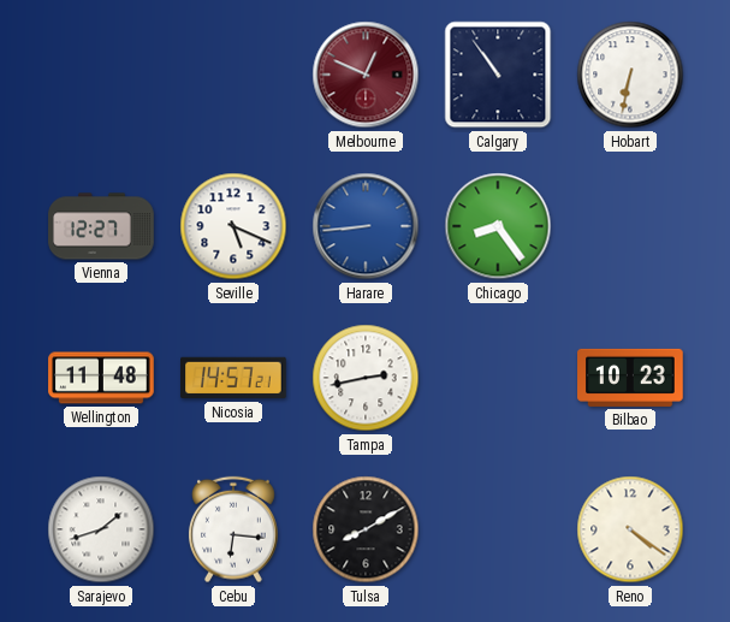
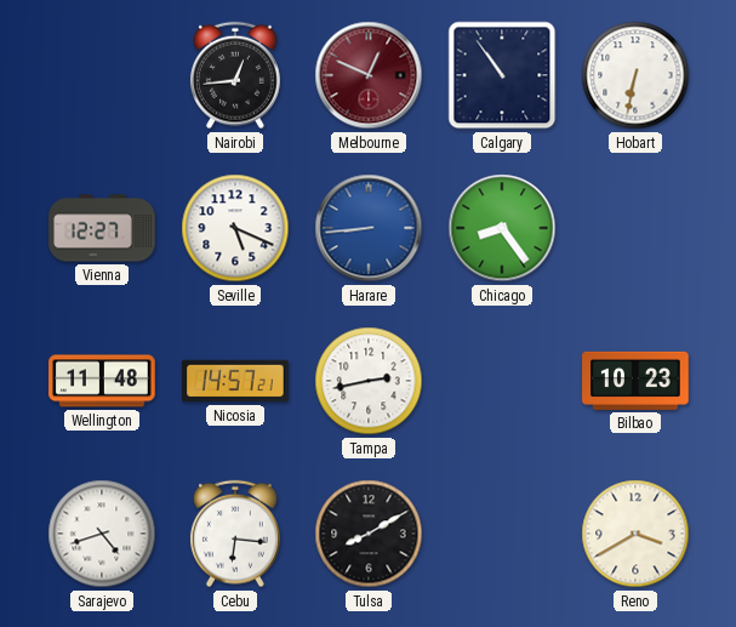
Nairobi: none -> 12:44 (235, 75)
Sarajevo: 1:42 -> 4:42 (102, 534)
Reno: 4:21 -> 3:40 (635, 534)
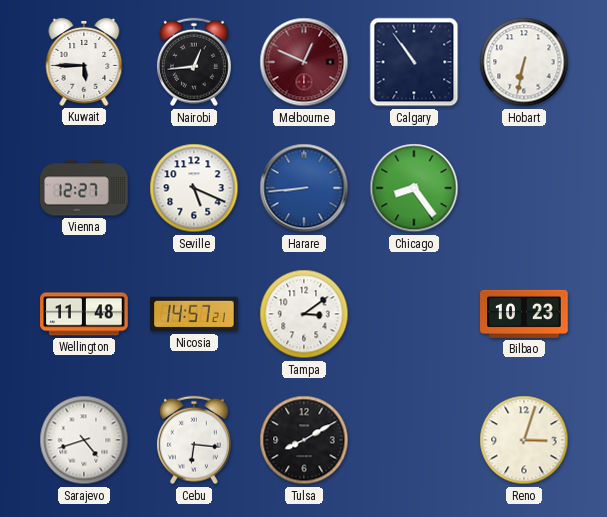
Kuwait: none -> 5:45 (84, 62)
Tampa: 2:43 -> 3:09 (304, 314)
Reno: 3:40 -> 3:03 (524, 440)
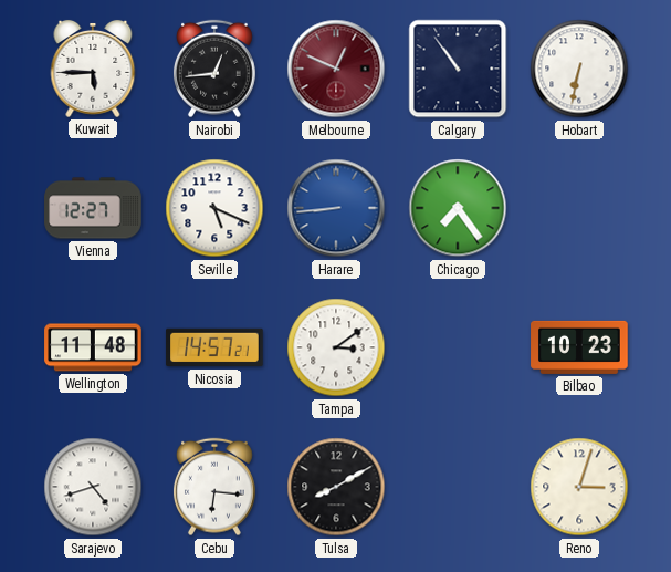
Chicago: 8:24 -> 7:24 (458, 208)
